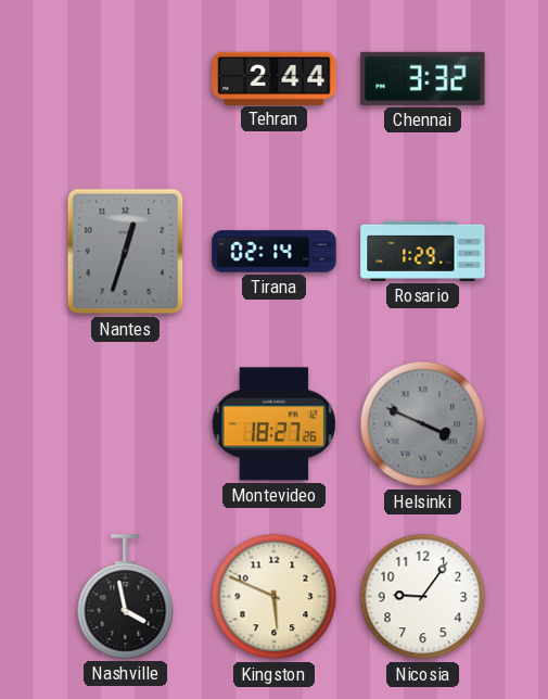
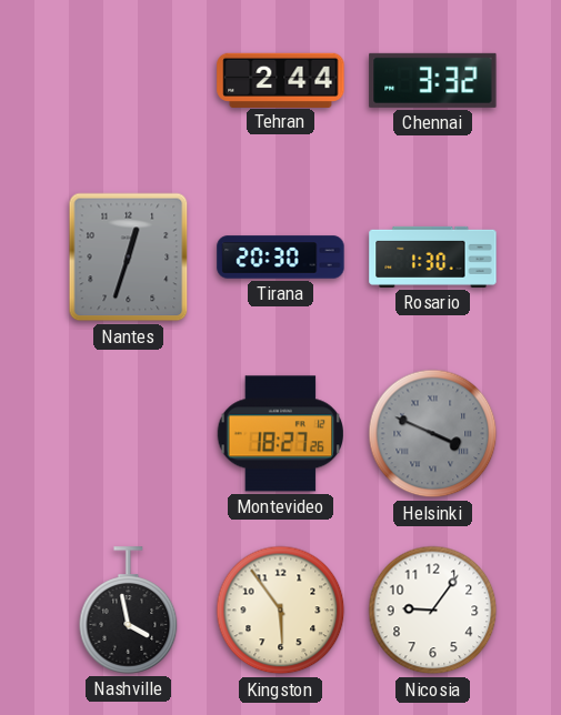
Tirana: 02:14 -> 20:30 (281, 258)
Rosario: 1:29 -> 1:30 (433, 256)
Kingston: 5:49 -> 5:54 (281, 611)
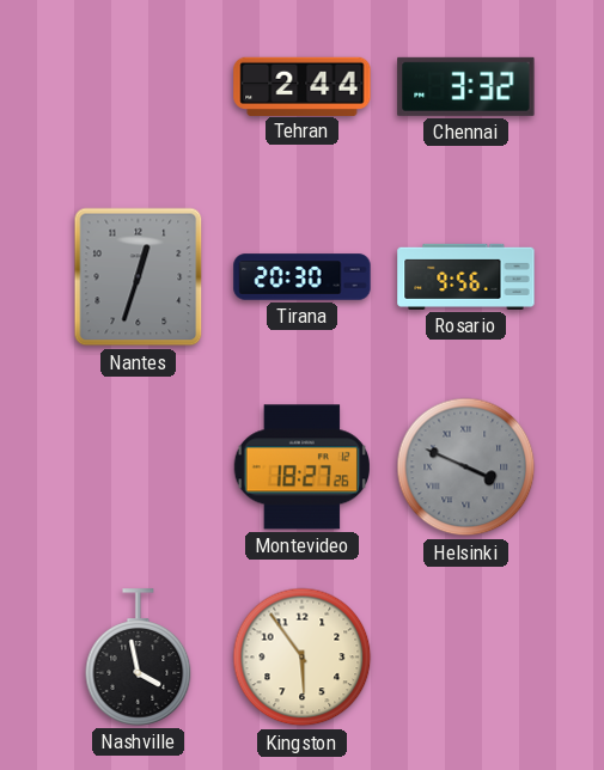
Rosario: 1:30 -> 9:56 (466, 276)
Nicosia: 9:06 -> none (433, 611)
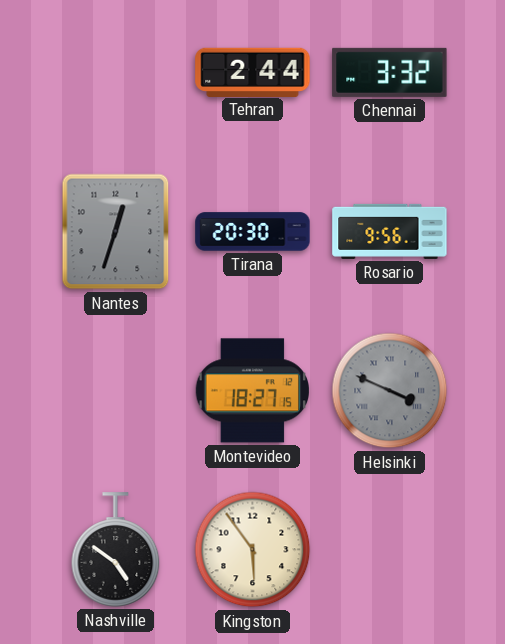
Montevideo: 18:27:26 -> 18:27:15 (252, 391)
Nashville: 3:58 -> 4:51 (116, 550)
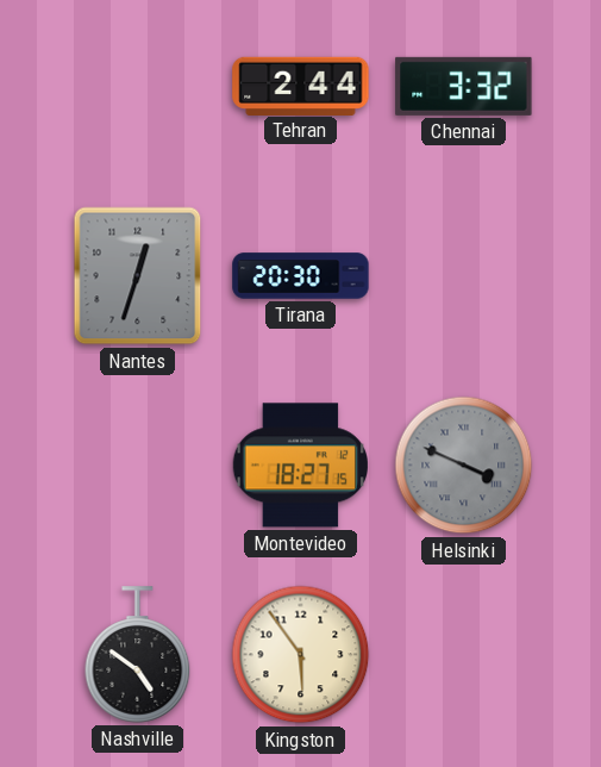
Rosario: 9:56 -> none (390, 231)
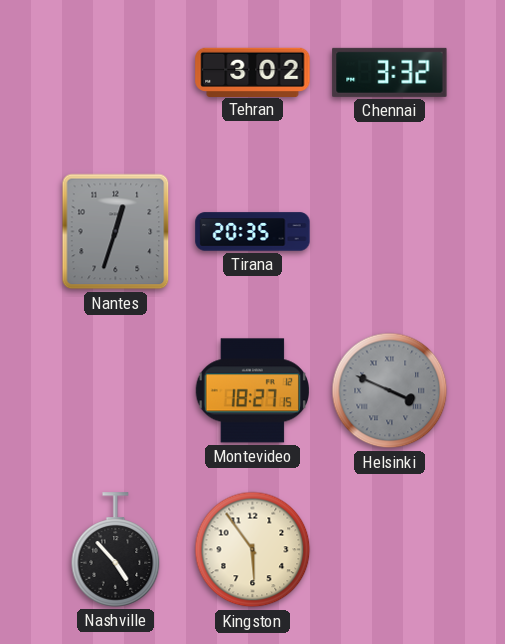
Tehran: 2:44 -> 3:02 (253, 72)
Tirana: 20:30 -> 20:35 (253, 232)
Nashville: 4:51 -> 4:53 (116, 550)
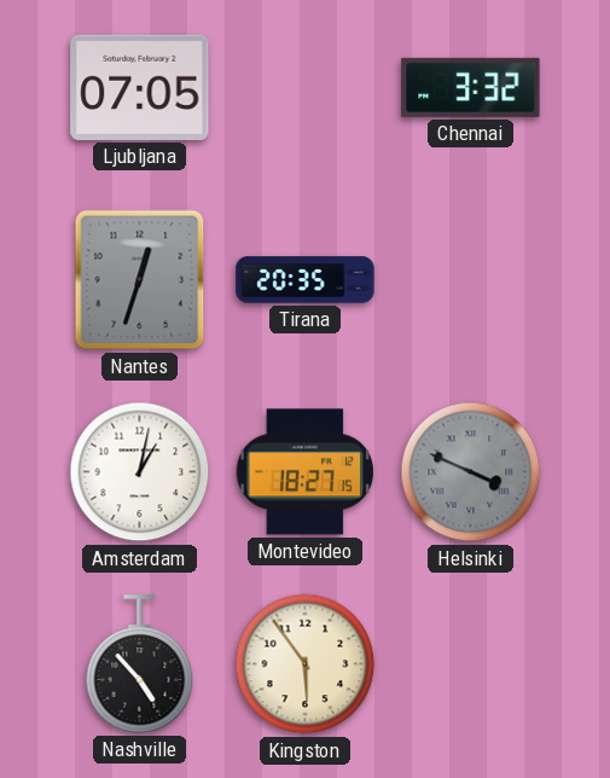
Ljubljana: none -> 07:05 (140, 87)
Tehran: 3:02 -> none (253, 72)
Amsterdam: none -> 1:02 (140, 472)
